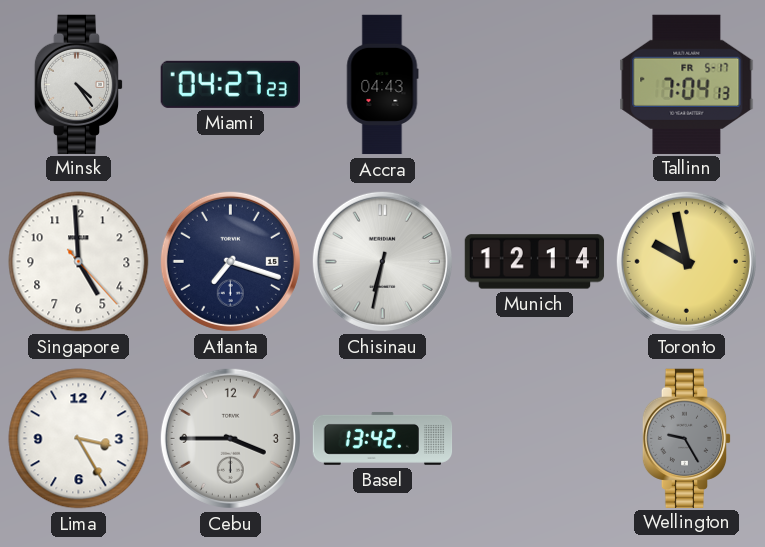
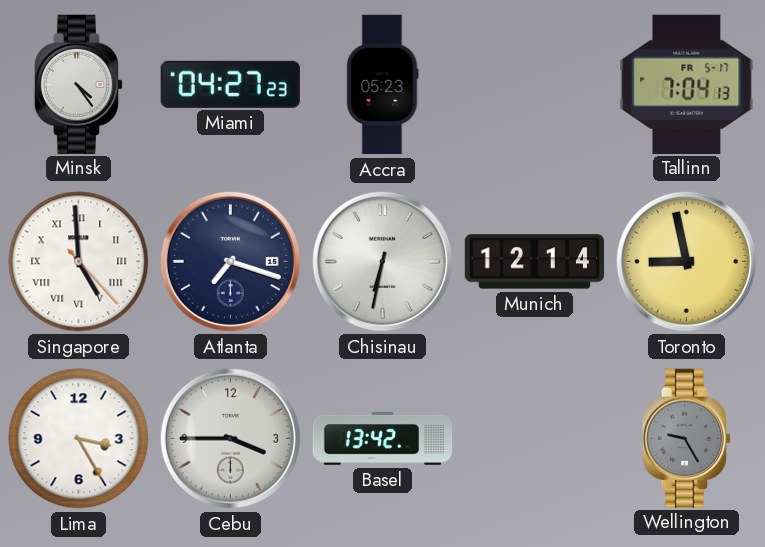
Accra: 04:43 -> 05:23 (382, 85)
Singapore numerals: Arabic -> Roman (79, 262)
Toronto: 9:58 -> 8:58 (686, 261)
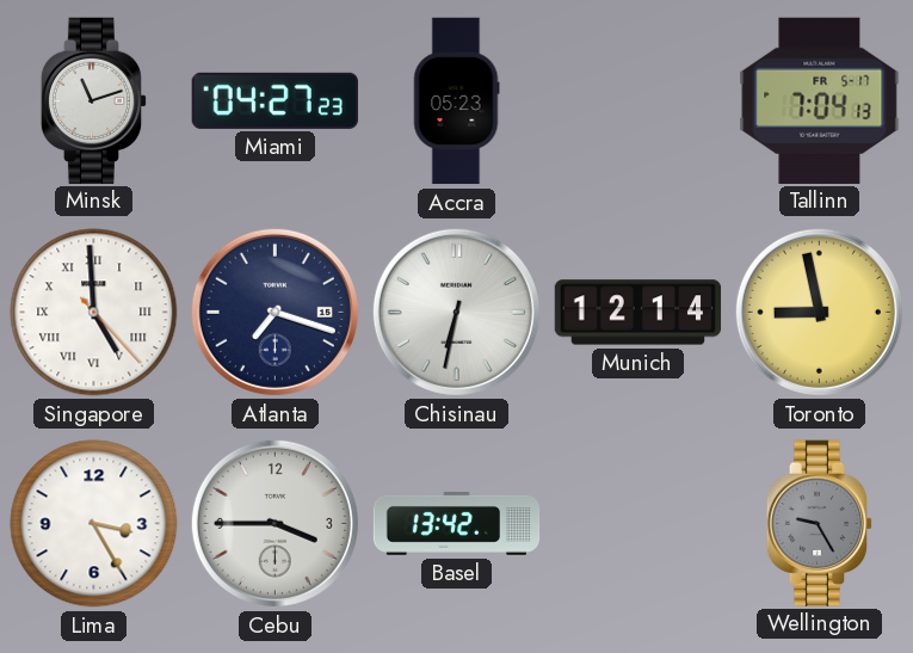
Minsk: 4:24 -> 11:12 (94, 100)
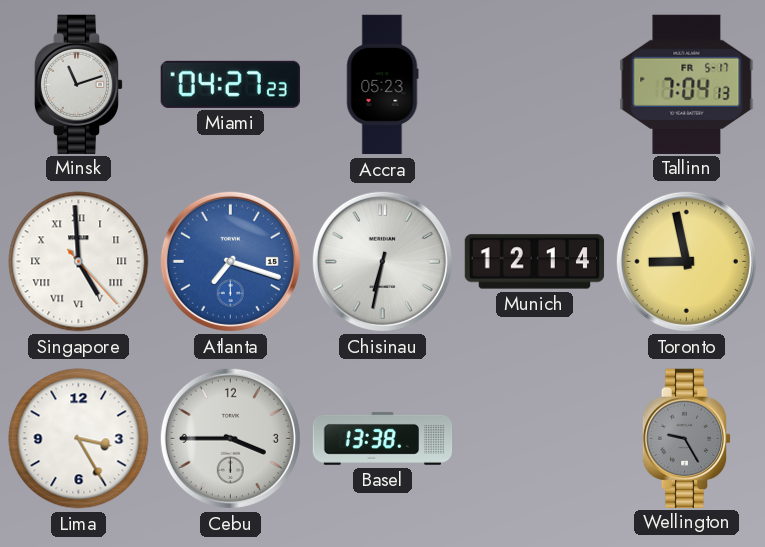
Atlanta dial: navy -> blue (230, 261)
Basel: 13:42 -> 13:38 (383, 438)
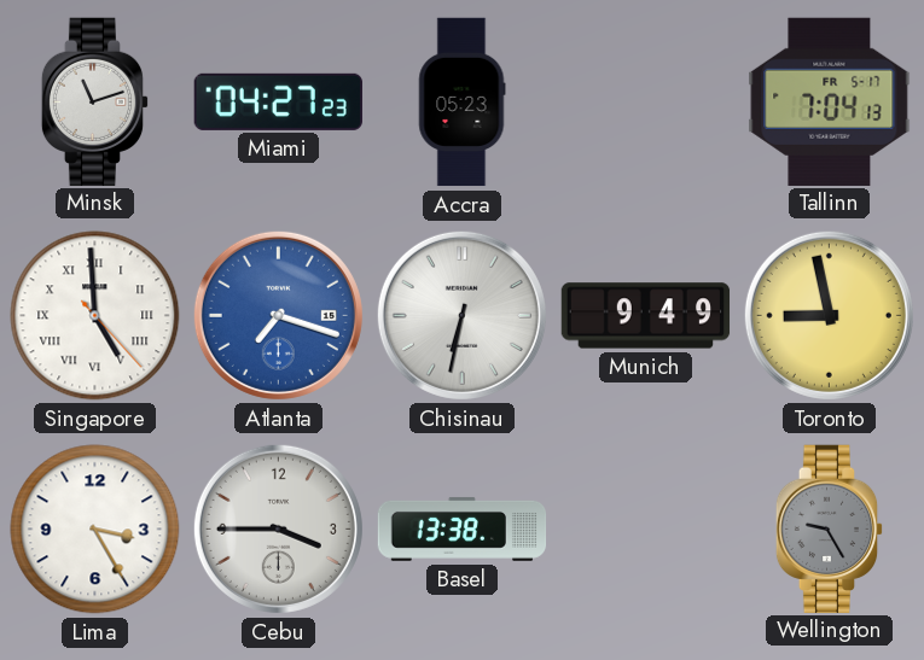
Munich: 12:14 -> 9:49 (646, 316)
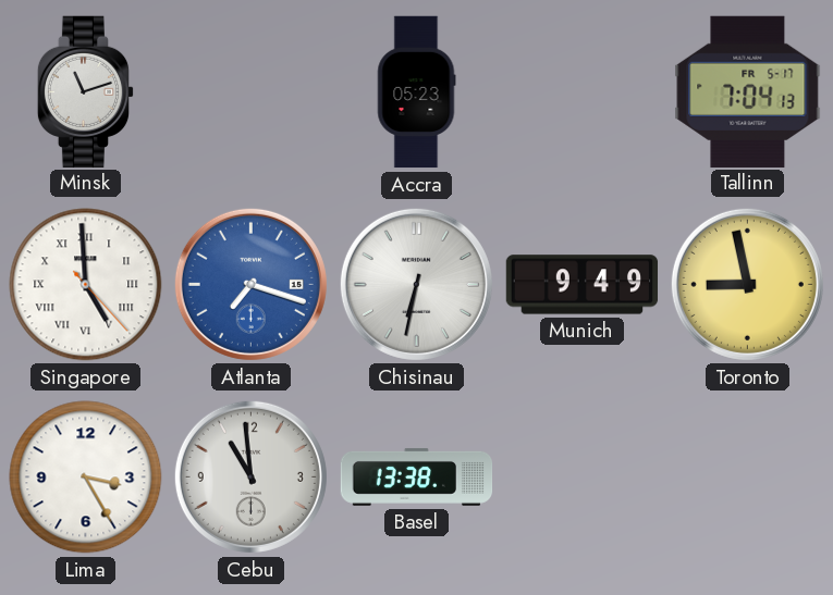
Miami: 04:27 -> none (278, 101)
Cebu: 3:45 -> 10:59 (250, 476)
Wellington: 9:25 -> none (830, 528)
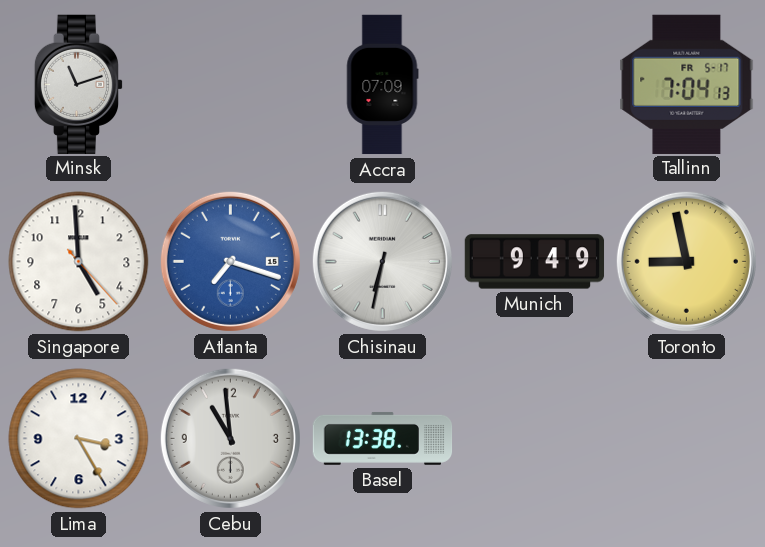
Accra: 05:23 -> 07:09 (382, 85)
Singapore numerals: Roman -> Arabic (79, 262)
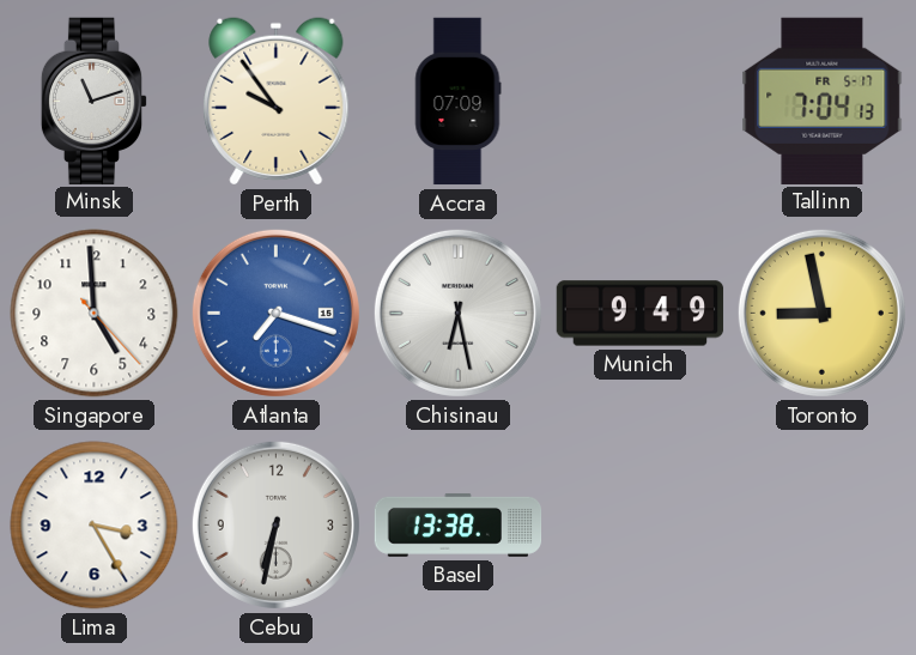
Perth: none -> 9:54 (277, 102)
Chisinau: 6:32 -> 6:28 (457, 313)
Cebu: 10:59 -> 6:32 (275, 524)
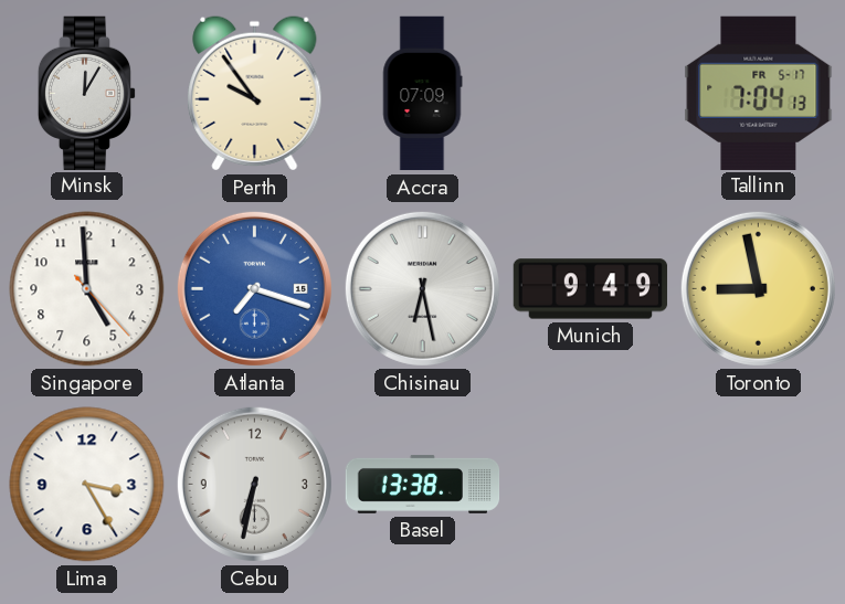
Minsk: 11:12 -> 12:05 (87, 93)
